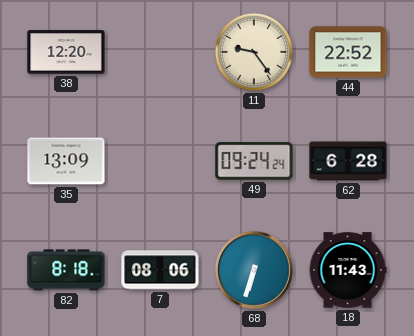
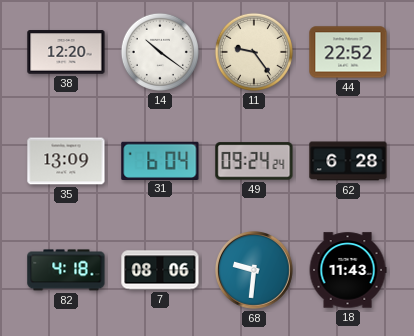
14: none -> 10:21 (160, 52)
31: none -> 6:04 (160, 160)
82: 8:18 -> 4:18 (66, 270)
68: 6:33 -> 9:31 (255, 271)
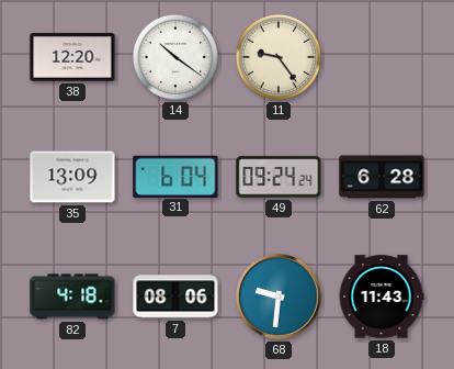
44: 22:52 -> none (348, 52)
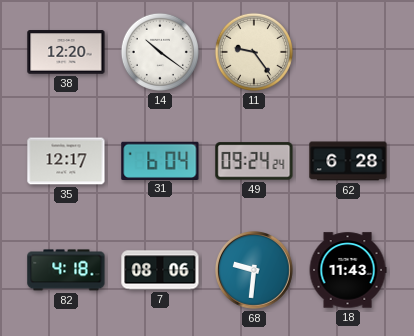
35: 13:09 -> 12:17 (66, 161)
